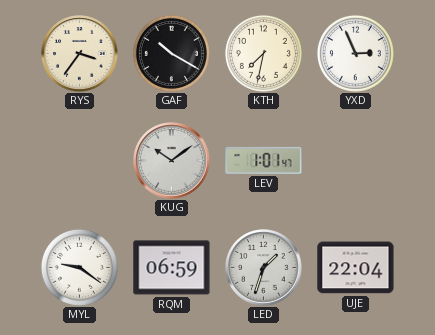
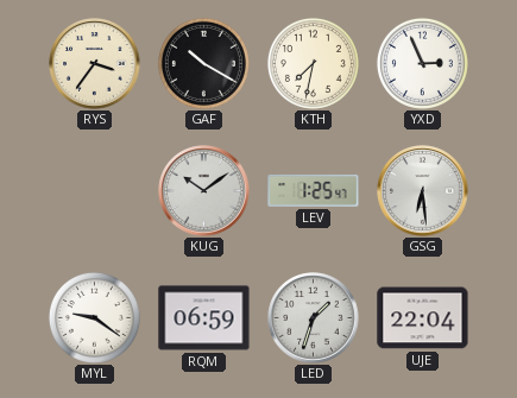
LEV: 1:01 -> 1:25 (314, 190)
GSG: none -> 6:29 (423, 191)
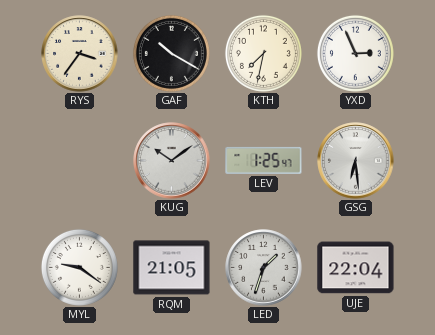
RQM: 06:59 -> 21:05 (172, 268)
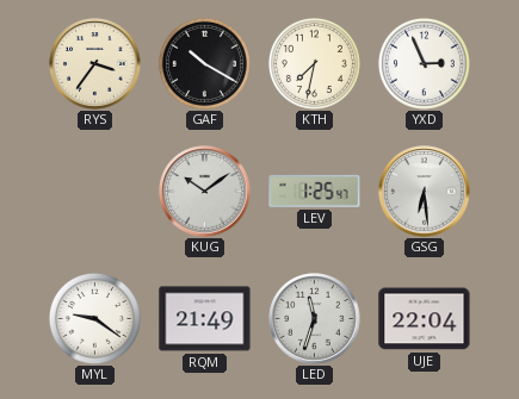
RQM: 21:05 -> 21:49 (205, 319)
LED: 1:33 -> 11:33 (315, 319)
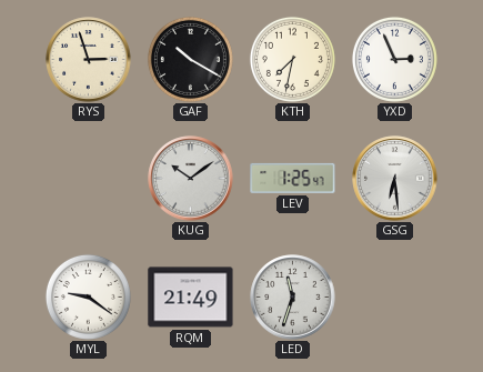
RYS: 3:36 -> 2:57 (89, 60)
UJE: 22:04 -> none (425, 319)
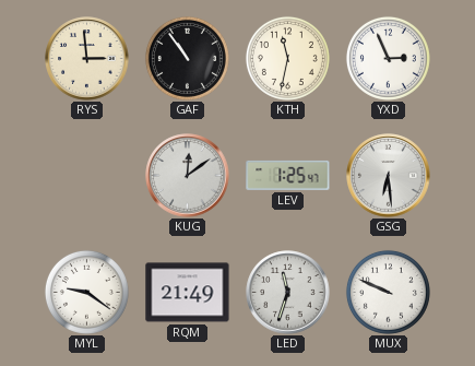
RYS: 2:57 -> 2:59 (87, 59)
GAF: 10:20 -> 10:54 (187, 58)
KTH: 7:32 -> 11:32 (287, 58)
KUG: 10:09 -> 12:09 (188, 176)
MUX: none -> 9:49 (388, 292)
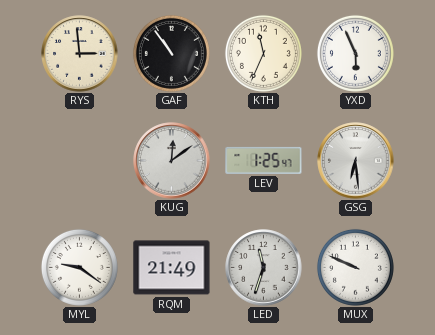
KTH: 11:32 -> 11:34 (263, 53)
YXD: 2:56 -> 5:56 (355, 53)
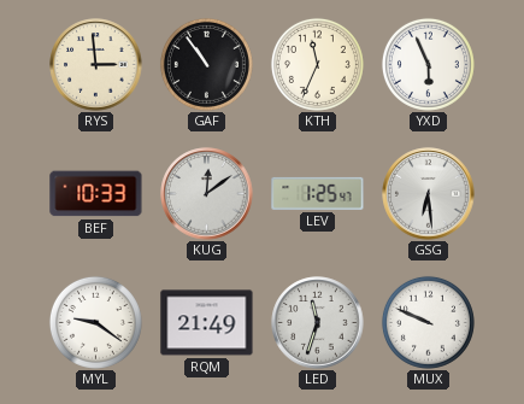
BEF: none -> 10:33 (96, 194)
